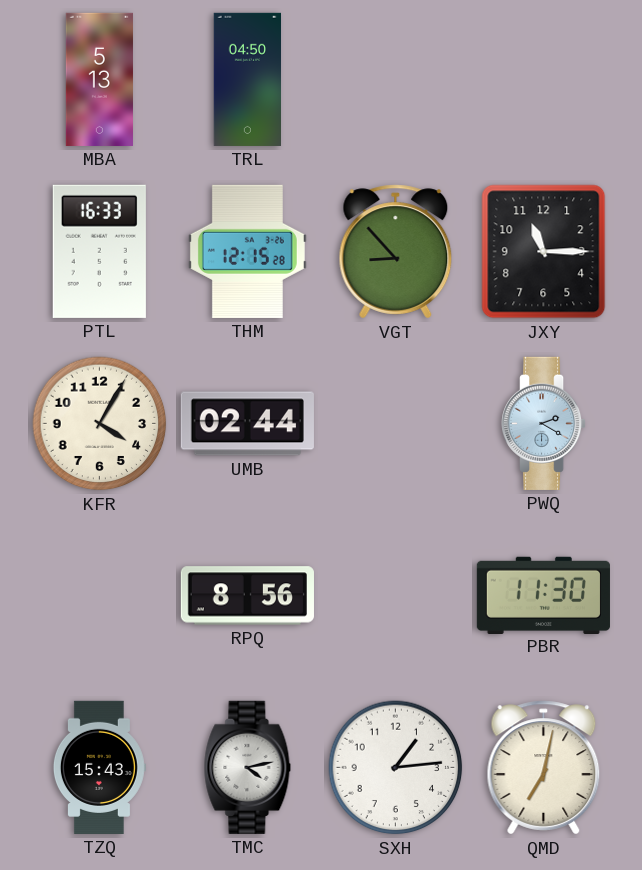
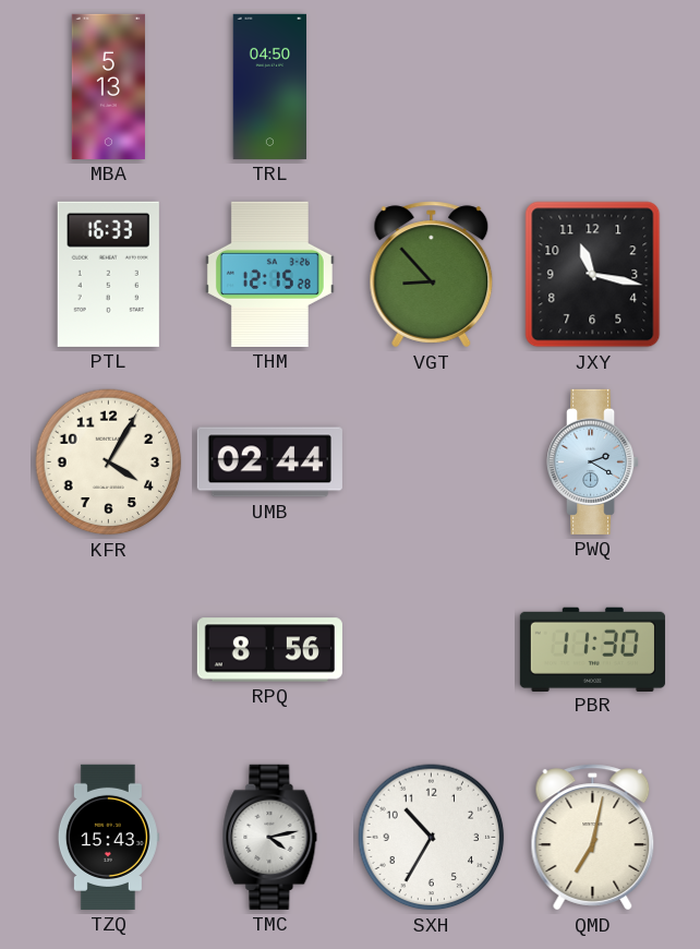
JXY: 11:15 -> 11:17 (593, 275)
SXH: 1:14 -> 10:35 (432, 838)
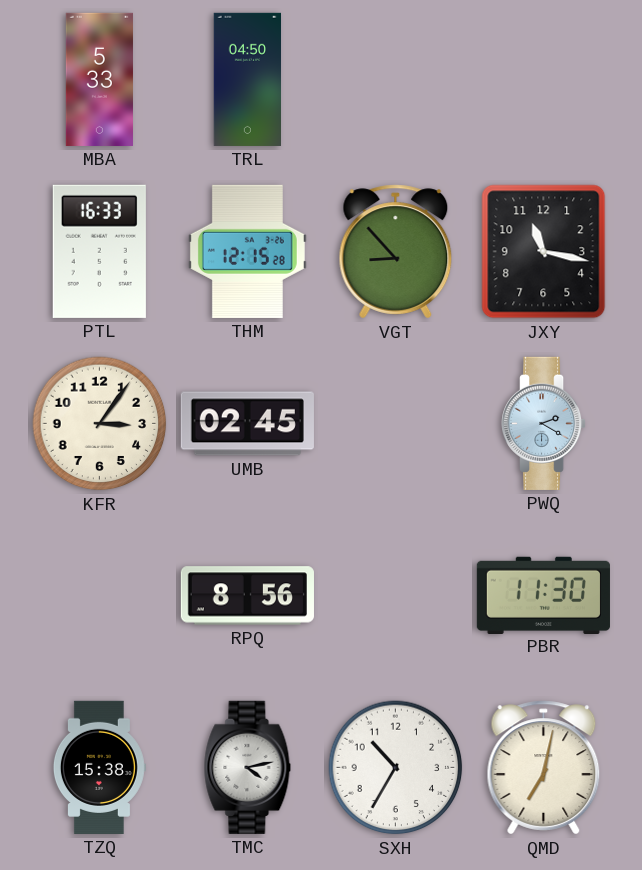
MBA: 5:13 -> 5:33 (99, 79)
KFR: 4:05 -> 3:06 (100, 424)
UMB: 02:44 -> 02:45 (247, 424)
TZQ: 15:43 -> 15:38 (99, 767)
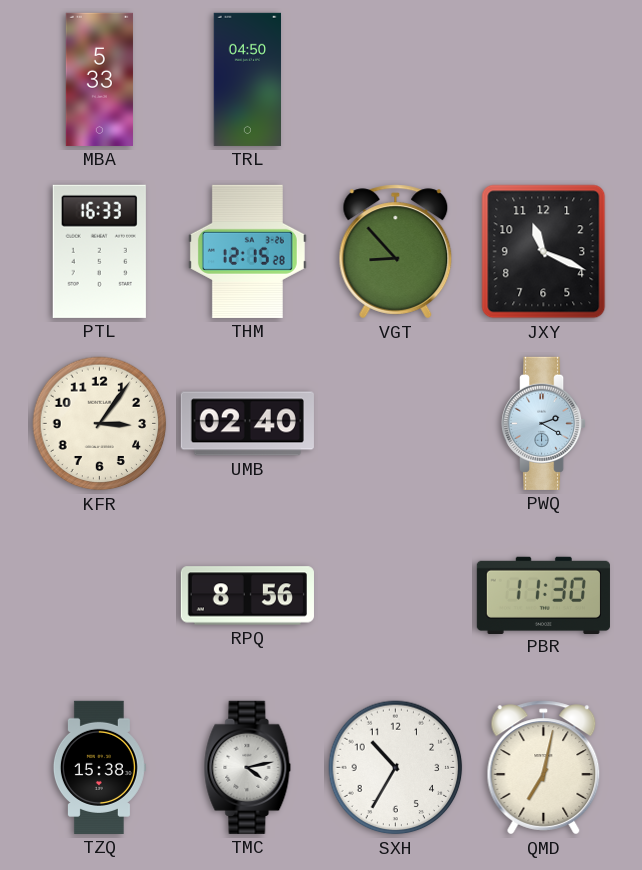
JXY: 11:17 -> 11:19 (544, 252)
UMB: 02:45 -> 02:40 (247, 424)
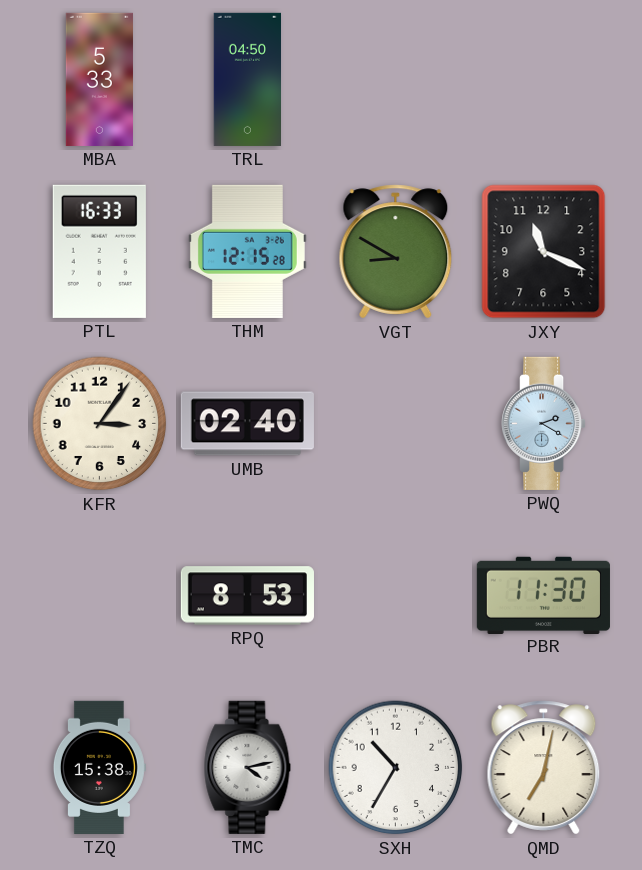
VGT: 8:53 -> 8:50 (396, 252)
RPQ: 8:56 -> 8:53 (247, 596)
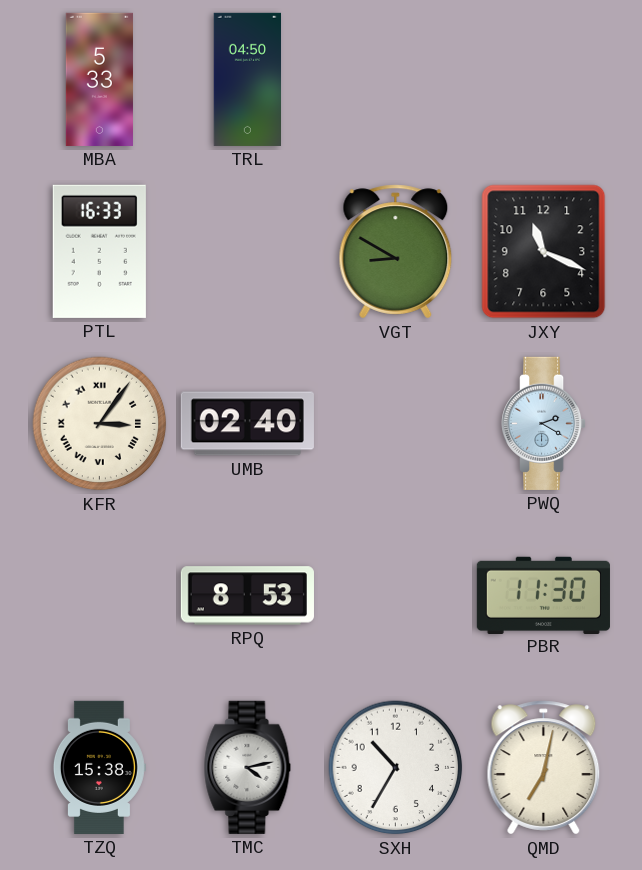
THM: 12:15 -> none (247, 251)
KFR numerals: Arabic -> Roman (100, 424)
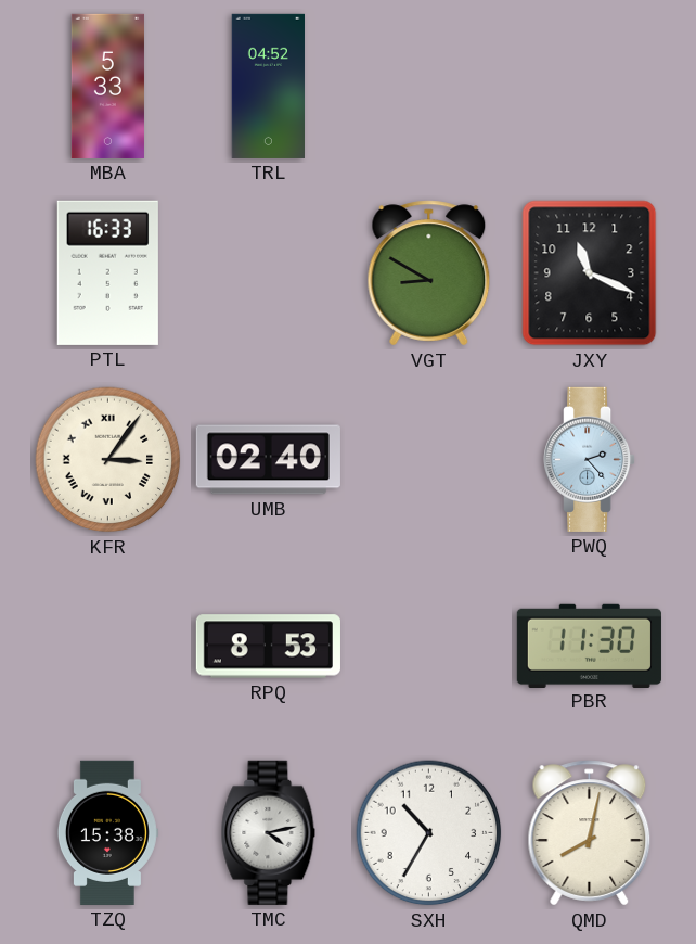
TRL: 04:50 -> 04:52 (269, 86)
PWQ: 2:20 -> 2:23 (591, 459)
QMD: 7:02 -> 8:02 (590, 833)
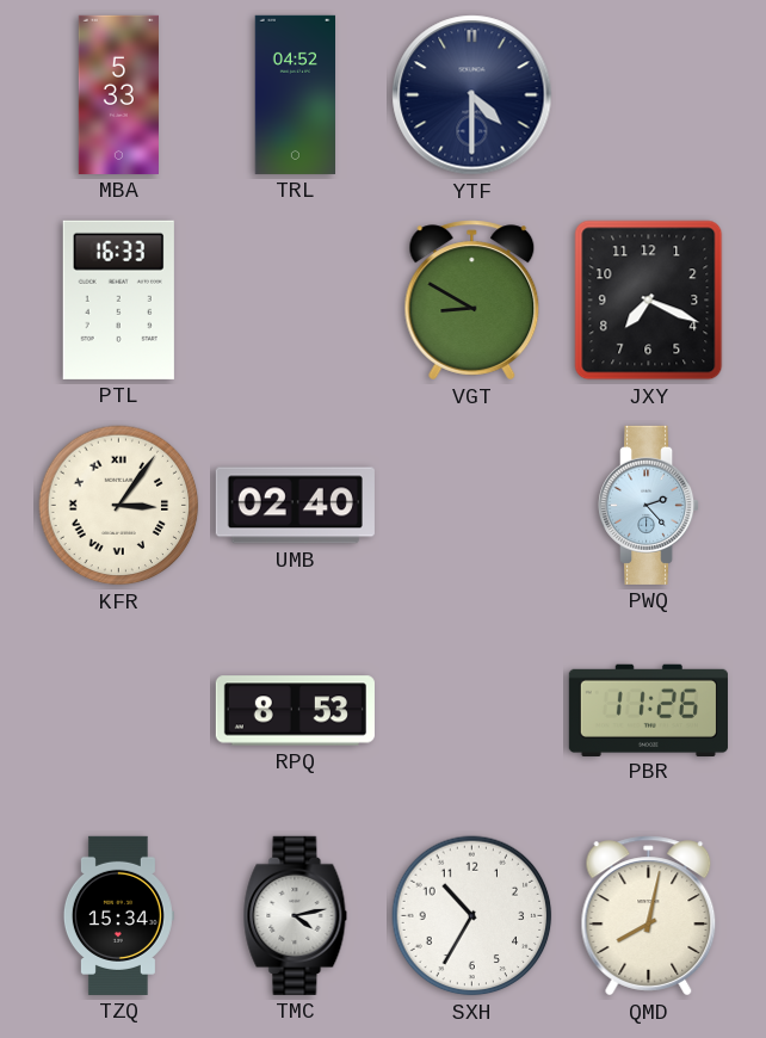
YTF: none -> 4:30 (472, 95)
JXY: 11:19 -> 7:19 (649, 301)
PBR: 11:30 -> 11:26 (648, 710)
TZQ: 15:38 -> 15:34 (118, 915)
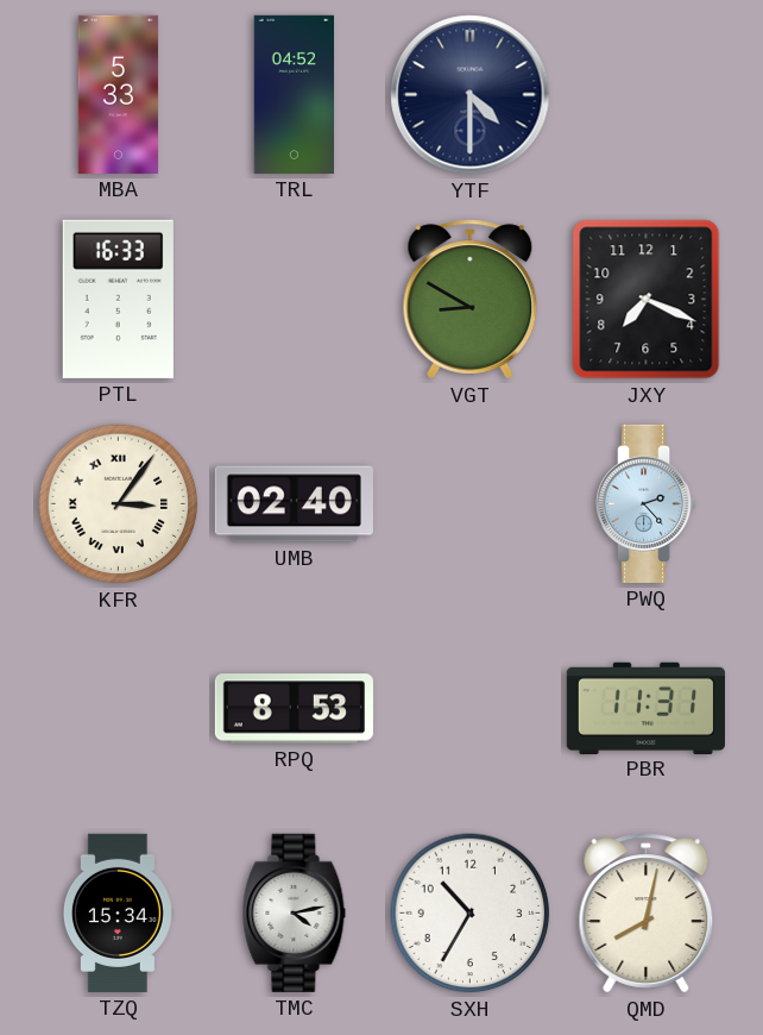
PBR: 11:26 -> 11:31 (645, 708)
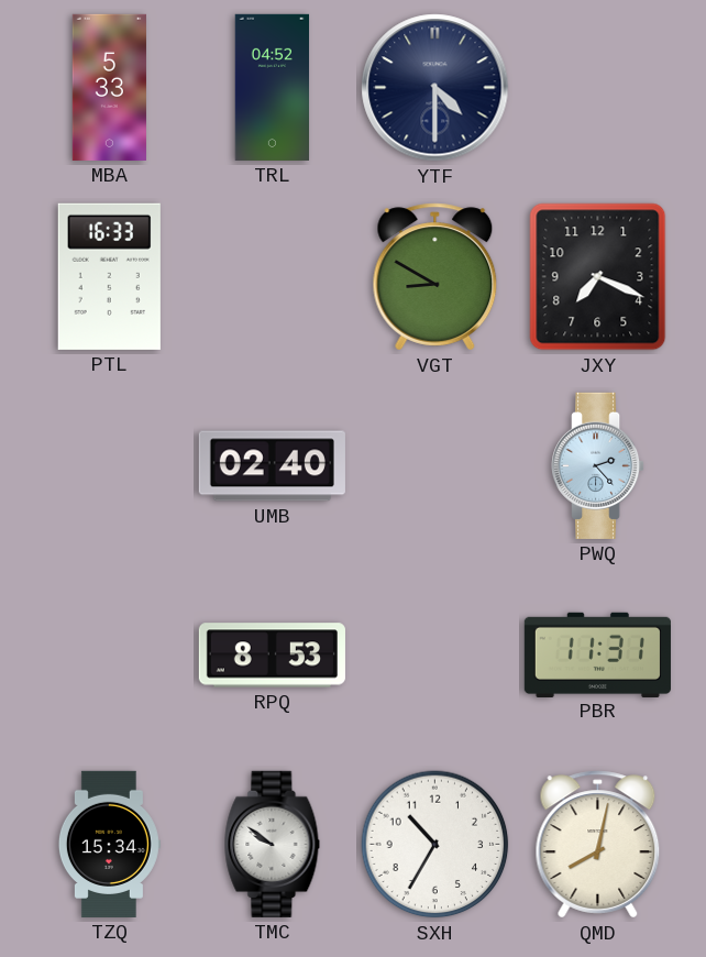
KFR: 3:06 -> none (119, 504)
TMC: 4:13 -> 9:51 (273, 844)
